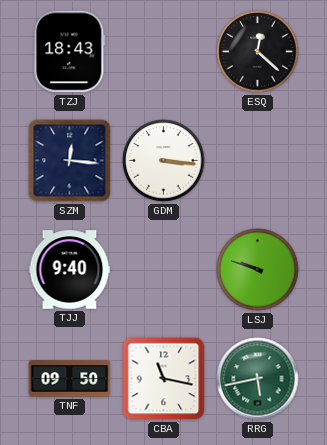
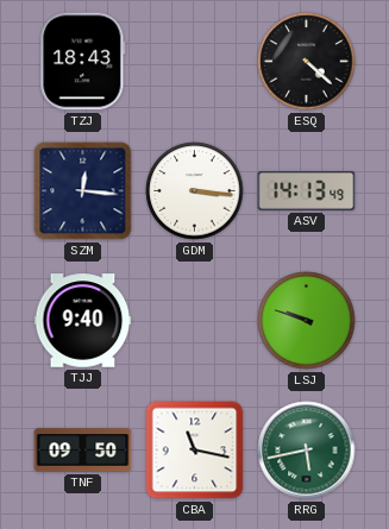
ESQ: 12:22 -> 4:22 (307, 62)
ASV: none -> 14:13 (307, 191)
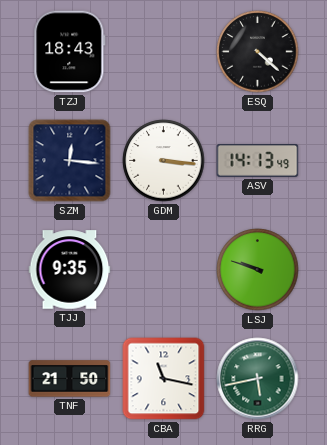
TJJ: 9:40 -> 9:35 (70, 270)
TNF: 09:50 -> 21:50 (70, 379)
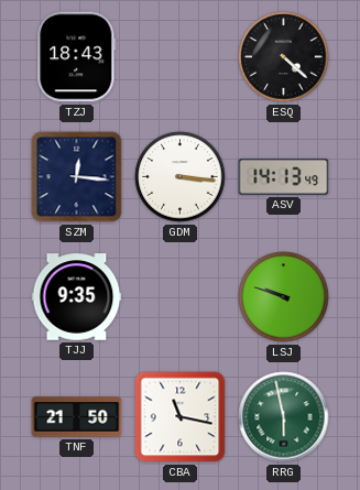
RRG: 5:43 -> 5:58 (284, 417)
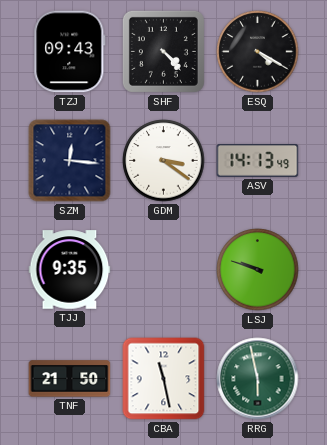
TZJ: 18:43 -> 09:43 (70, 52)
SHF: none -> 4:23 (163, 51)
ESQ: 4:22 -> 4:20 (258, 52)
GDM: 3:16 -> 3:21 (164, 161)
CBA: 11:17 -> 11:28 (164, 379)
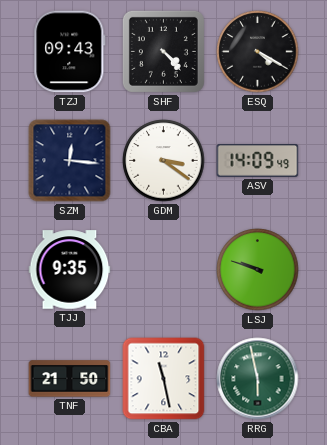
ASV: 14:13 -> 14:09 (258, 161)
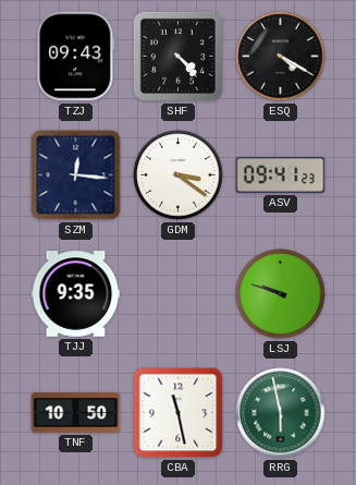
ASV: 14:09 -> 09:41 (281, 175)
TNF: 21:50 -> 10:50 (76, 413)
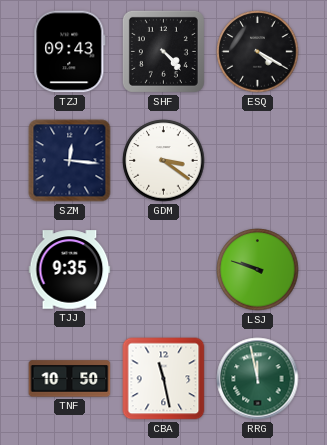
ASV: 09:41 -> none (281, 175)
RRG: 5:58 -> 11:58 (258, 379)
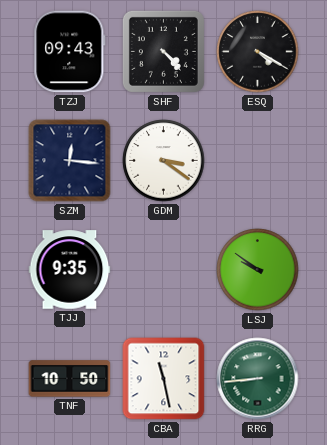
LSJ: 9:48 -> 9:51 (258, 270)
RRG: 11:58 -> 8:44 (258, 379)
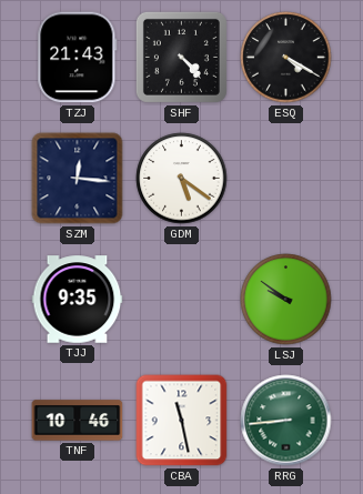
TZJ: 09:43 -> 21:43 (78, 58)
GDM: 3:21 -> 5:21 (182, 179)
TNF: 10:50 -> 10:46 (78, 421)
